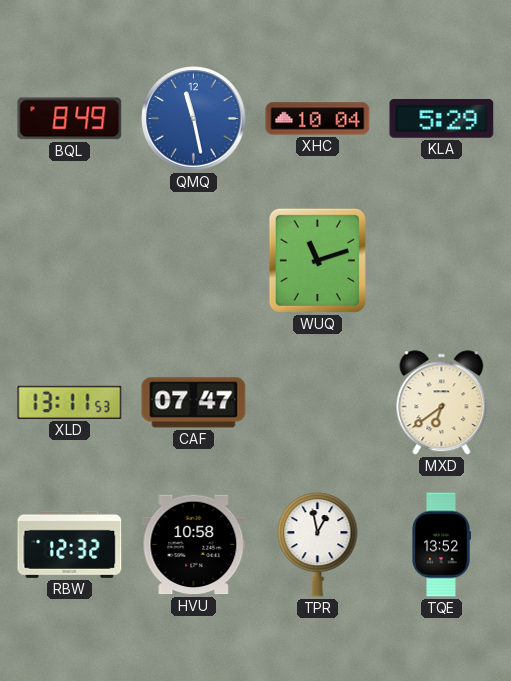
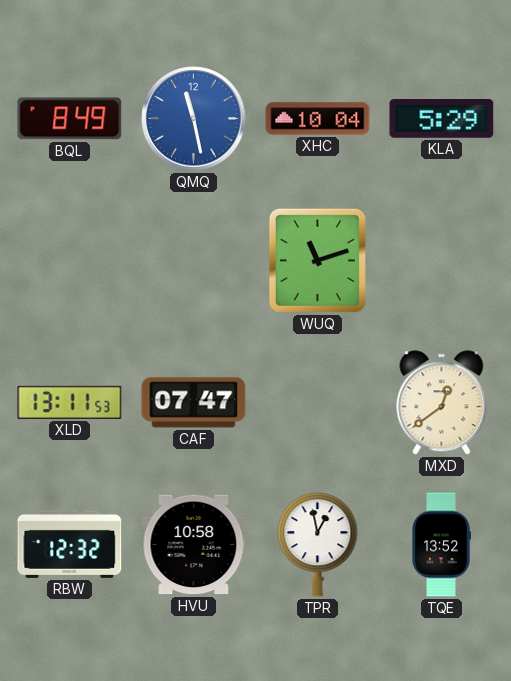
MXD: 6:39 -> 12:39 (442, 403)
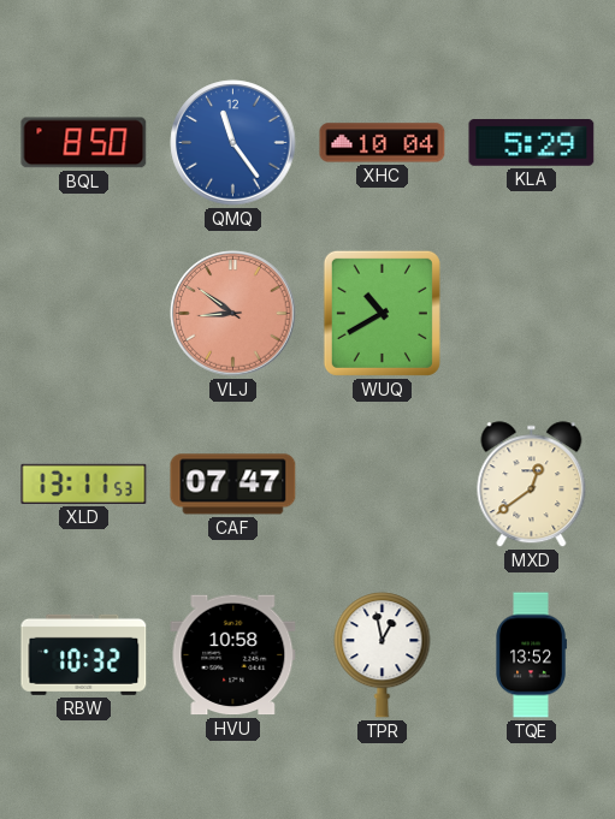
BQL: 8:49 -> 8:50 (84, 143)
QMQ: 11:28 -> 11:24 (233, 143)
VLJ: none -> 8:51 (233, 314)
WUQ: 11:12 -> 10:40 (382, 313)
RBW: 12:32 -> 10:32 (84, 654)
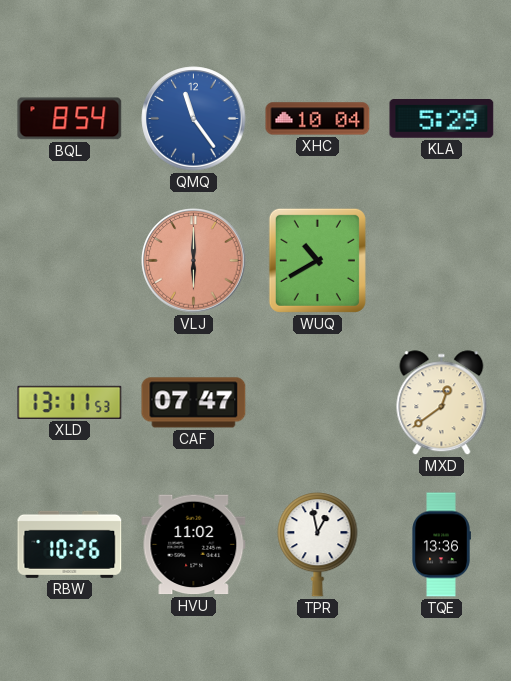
BQL: 8:50 -> 8:54 (70, 119)
VLJ: 8:51 -> 6:00 (194, 261)
RBW: 10:32 -> 10:26 (70, 544)
HVU: 10:58 -> 11:02 (194, 545)
TQE: 13:52 -> 13:36 (441, 545)
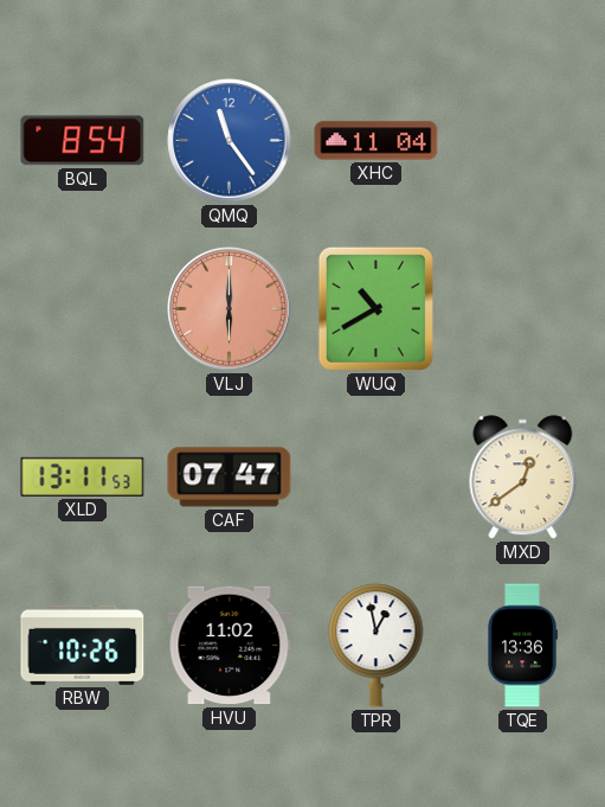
XHC: 10:04 -> 11:04 (376, 141)
KLA: 5:29 -> none (442, 119)
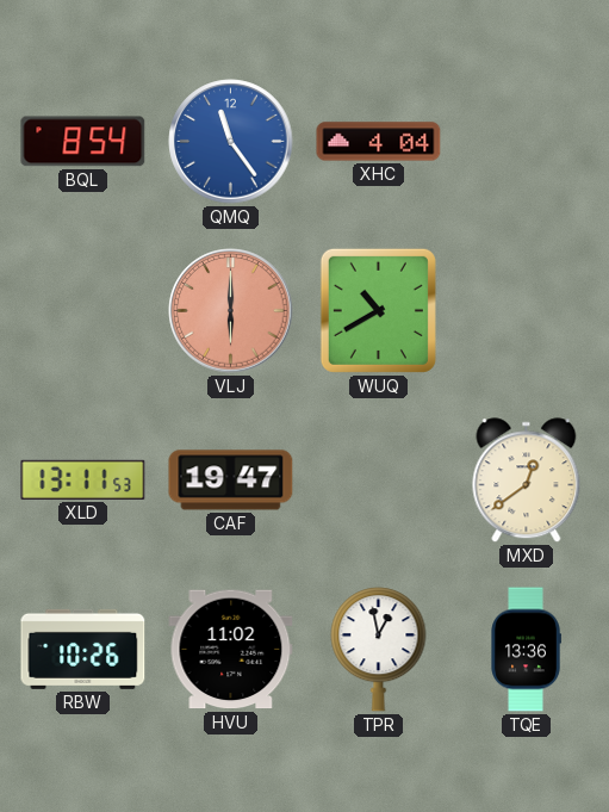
XHC: 11:04 -> 4:04 (379, 142)
CAF: 07:47 -> 19:47 (231, 481)
